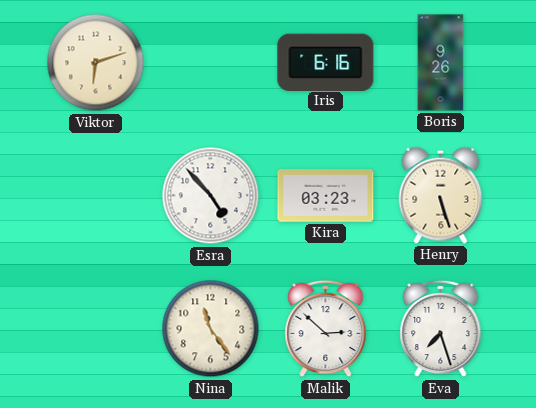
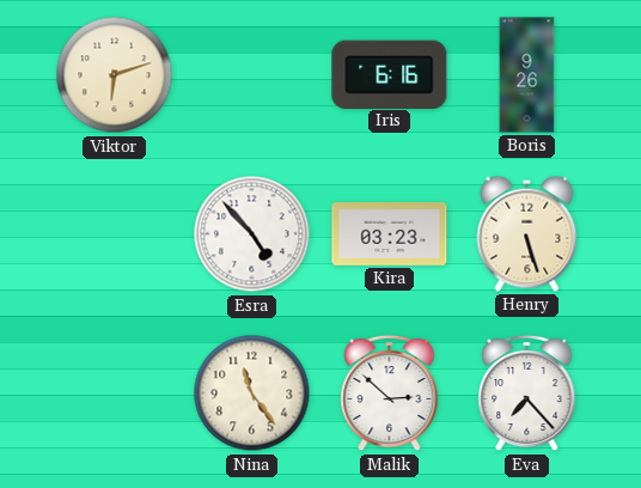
Eva: 7:27 -> 7:23 (527, 394)
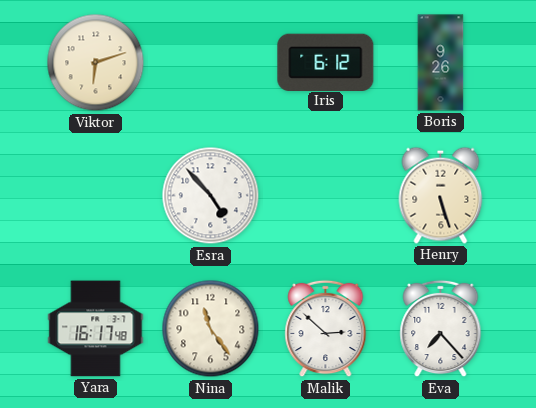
Iris: 6:16 -> 6:12 (326, 62)
Kira: 03:23 -> none (390, 234)
Yara: none -> 16:17 (96, 329)
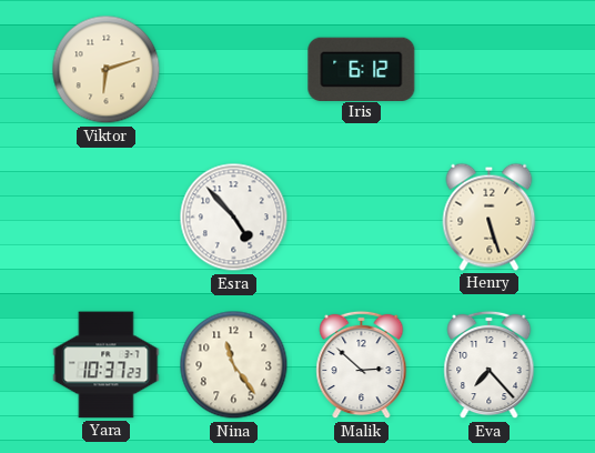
Boris: 9:26 -> none (441, 63)
Yara: 16:17 -> 10:37 (107, 365)
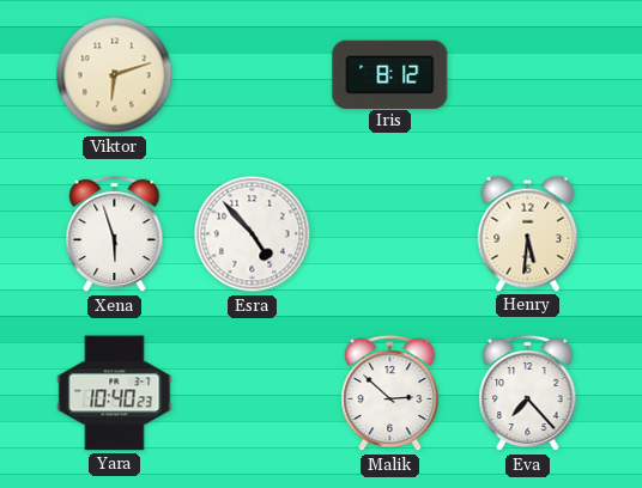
Iris: 6:12 -> 8:12 (390, 74)
Xena: none -> 5:57 (115, 234)
Henry: 5:27 -> 5:31 (528, 233)
Yara: 10:37 -> 10:40 (115, 394)
Nina: 11:24 -> none (234, 365)
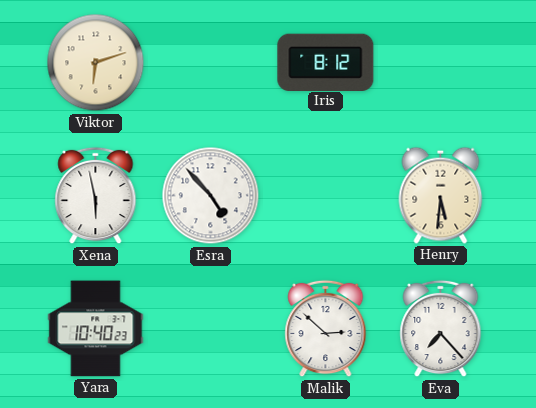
Xena: 5:57 -> 5:58 (96, 196)
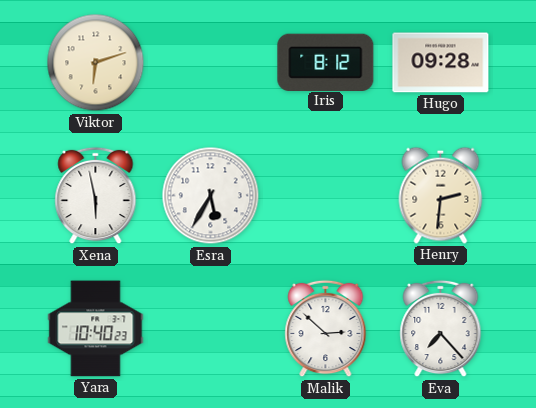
Hugo: none -> 09:28 (441, 63)
Esra: 4:53 -> 5:35 (211, 196)
Henry: 5:31 -> 2:31 (441, 195)
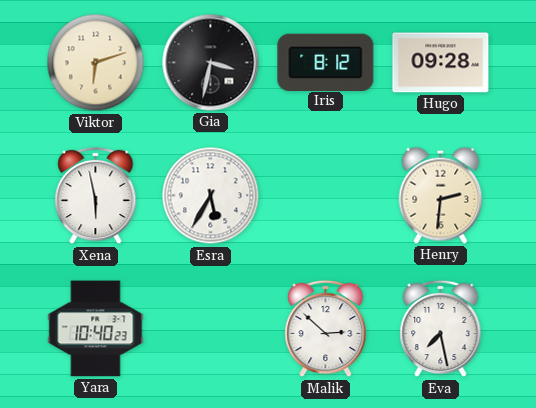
Gia: none -> 3:32 (211, 63)
Eva: 7:23 -> 7:28 (441, 329)
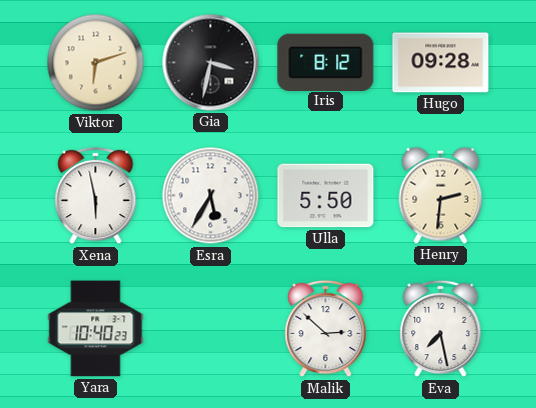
Ulla: none -> 5:50 (326, 196)
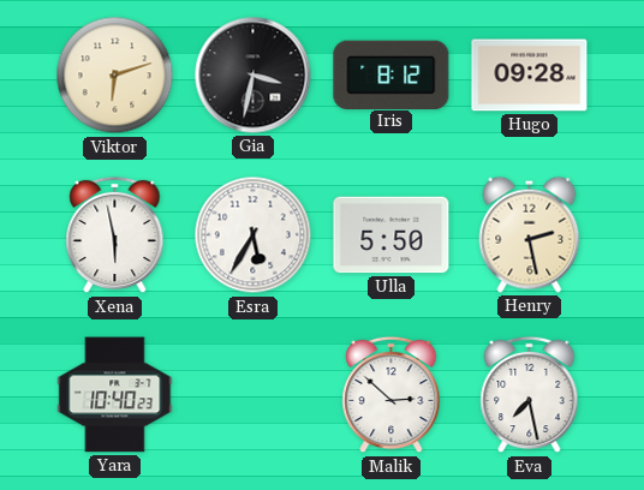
Henry: 2:31 -> 2:28 (530, 234)
